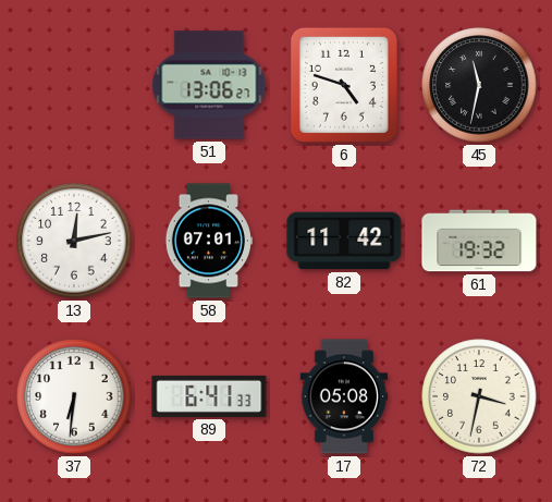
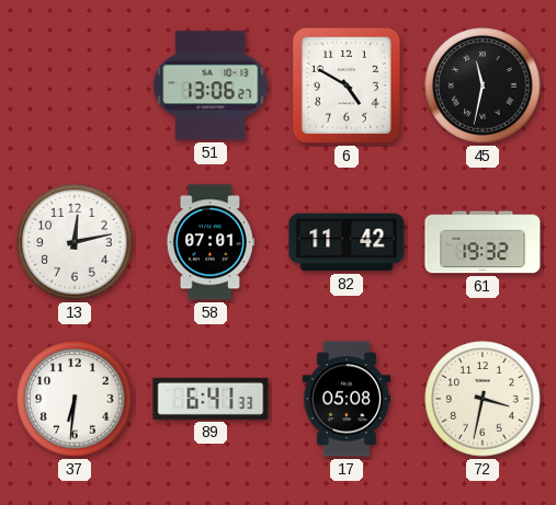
6: 4:48 -> 4:50 (347, 85)
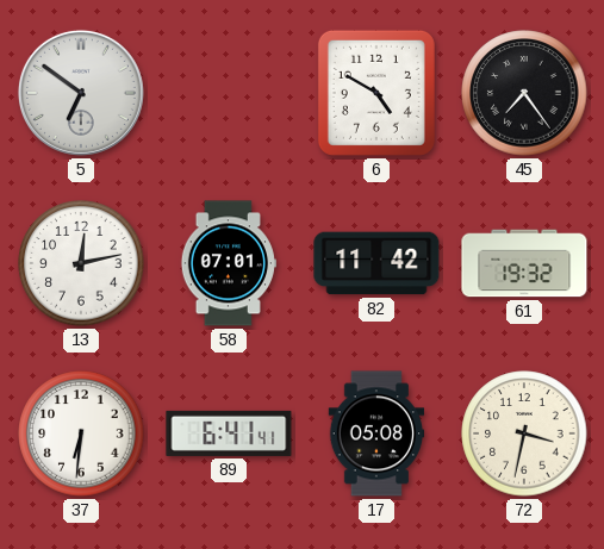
5: none -> 6:51 (81, 93)
51: 13:06 -> none (211, 85)
45: 11:32 -> 7:24 (524, 93)
89: 6:41:33 -> 6:41:41 (229, 433)
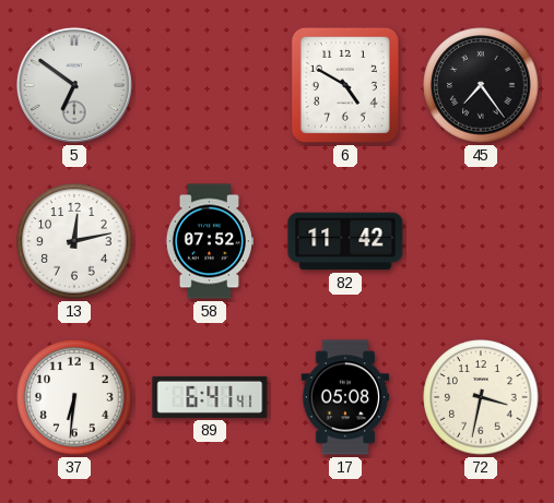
58: 07:01 -> 07:52 (209, 241)
61: 19:32 -> none (524, 263)
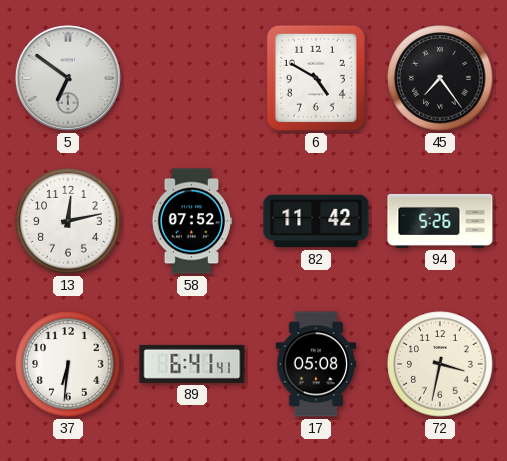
94: none -> 5:26 (440, 221)
